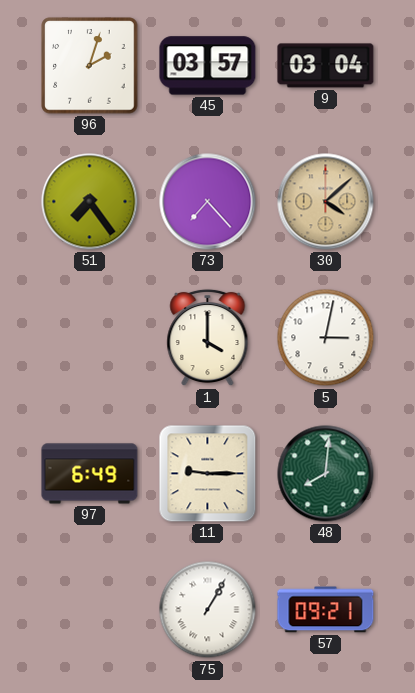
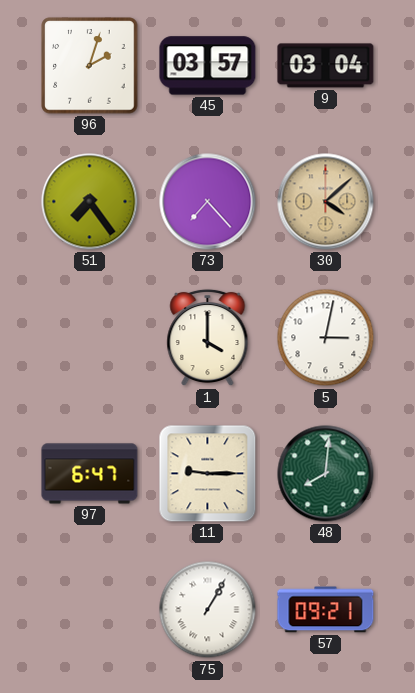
97: 6:49 -> 6:47 (90, 474)
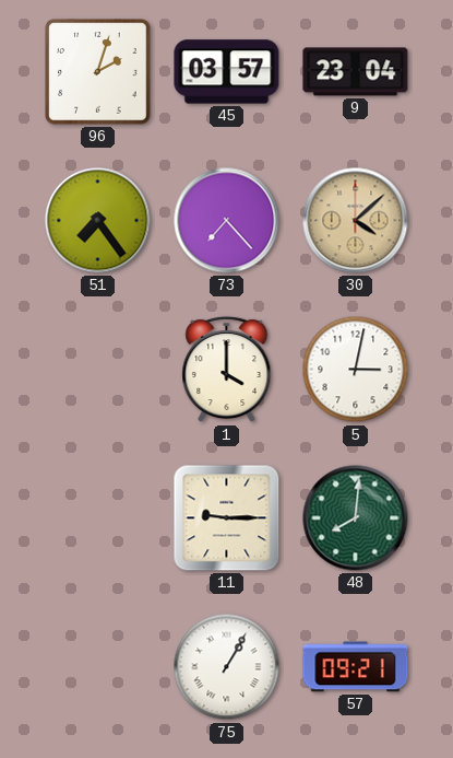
9: 03:04 -> 23:04 (356, 72)
97: 6:47 -> none (90, 474)
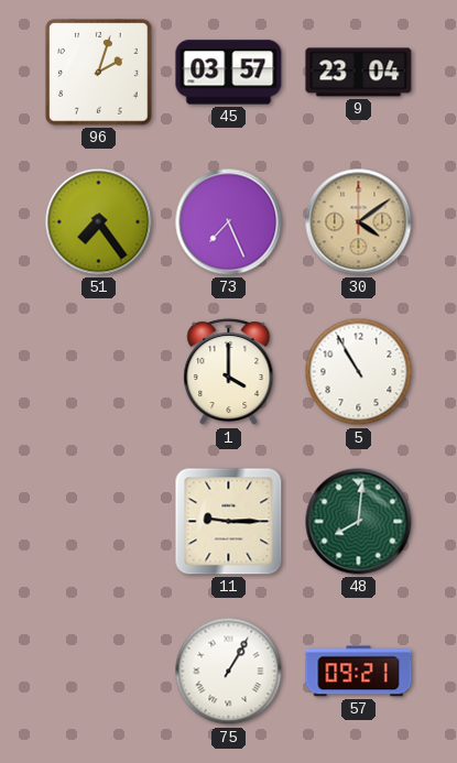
73: 7:23 -> 7:26 (229, 222)
30: 4:08 -> 4:09 (359, 222)
5: 3:02 -> 10:55 (359, 372)
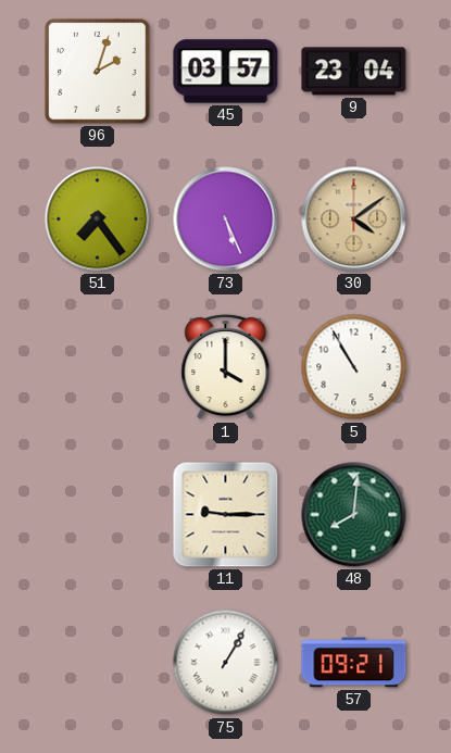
73: 7:26 -> 5:26 (226, 219)
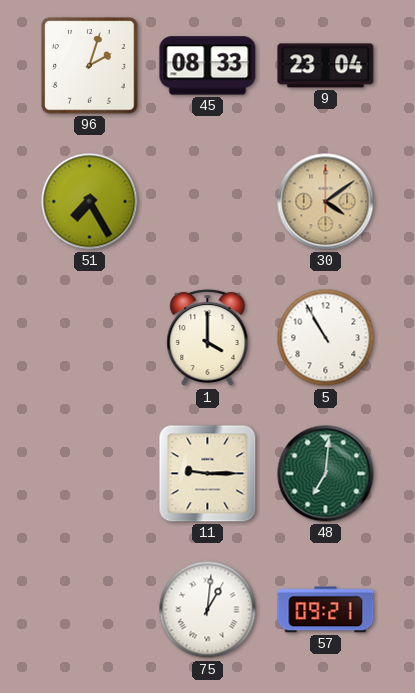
45: 03:57 -> 08:33 (208, 66)
51: 7:24 -> 7:25 (90, 202)
73: 5:26 -> none (226, 219)
48: 8:01 -> 7:01 (326, 474)
75: 1:05 -> 1:01 (208, 610)
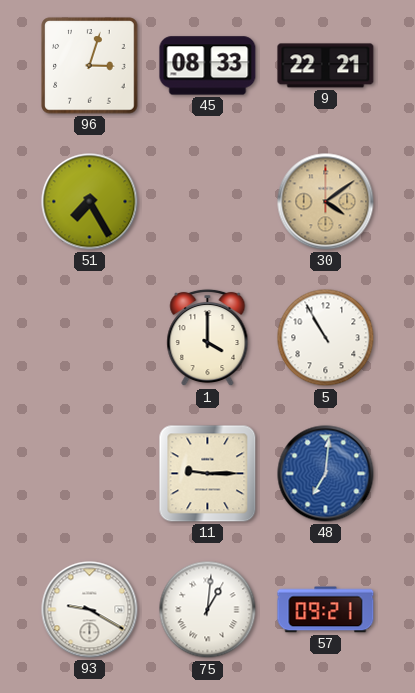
96: 2:03 -> 3:03 (90, 66)
9: 23:04 -> 22:21 (326, 66)
48 dial: green -> blue (326, 474)
93: none -> 9:20 (90, 610)
